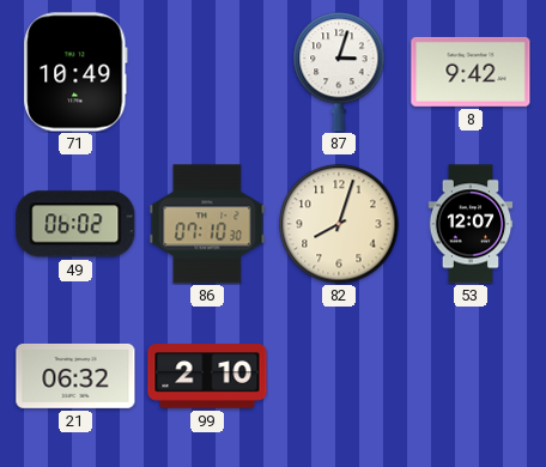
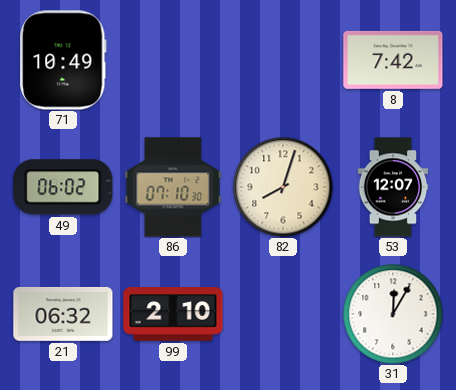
87: 3:03 -> none (339, 72)
8: 9:42 -> 7:42 (393, 60)
31: none -> 12:05 (393, 314)
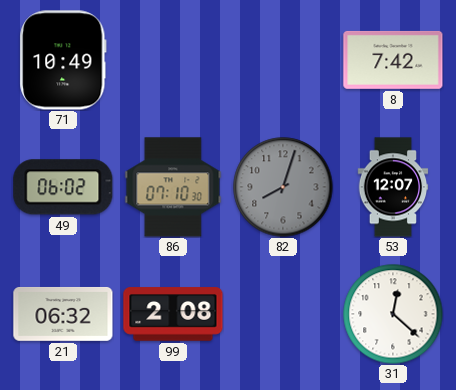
82 dial: cream -> grey (283, 187)
99: 2:10 -> 2:08 (173, 314)
31: 12:05 -> 12:22 (393, 314)
